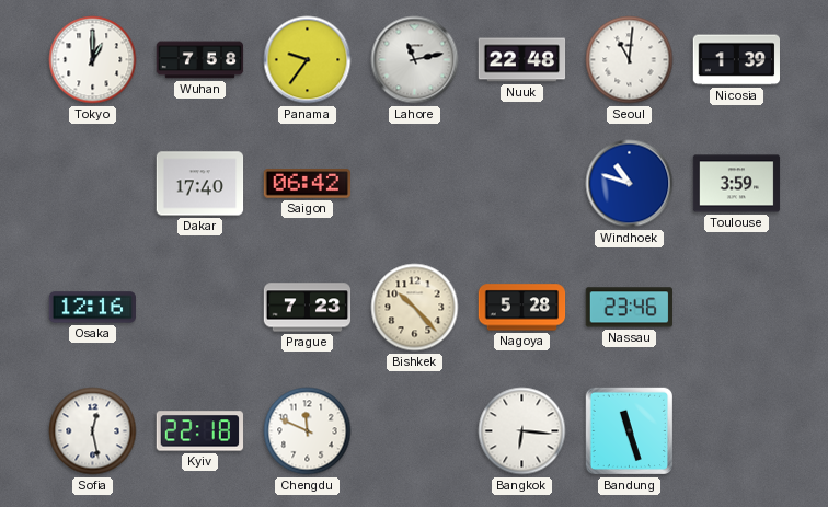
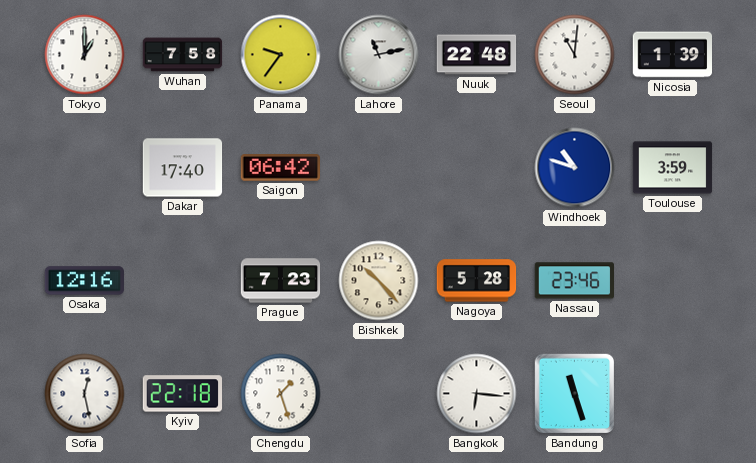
Chengdu: 11:49 -> 1:27 (281, 394)
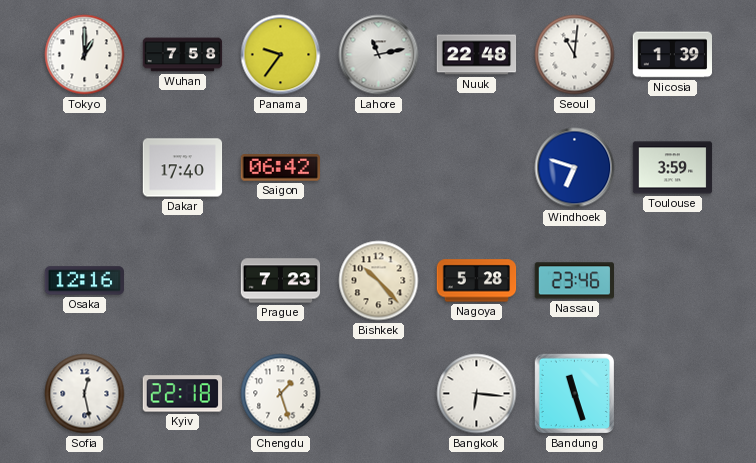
Windhoek: 10:48 -> 6:48 (575, 168)
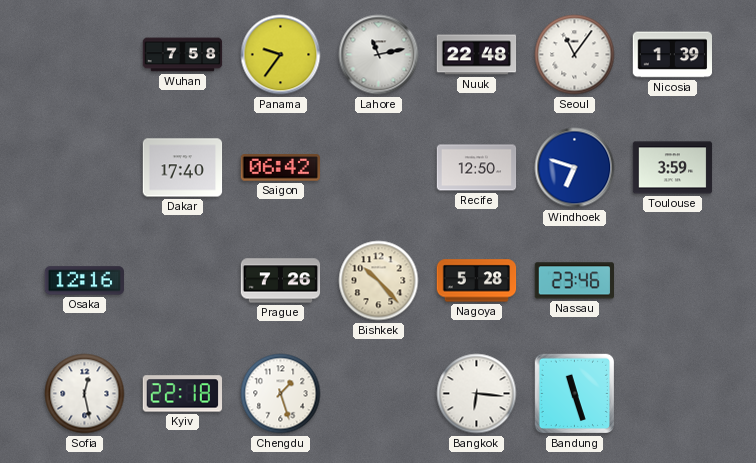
Tokyo: 1:00 -> none (85, 55)
Seoul: 11:01 -> 11:06 (575, 55)
Recife: none -> 12:50 (477, 168)
Prague: 7:23 -> 7:26 (281, 281)
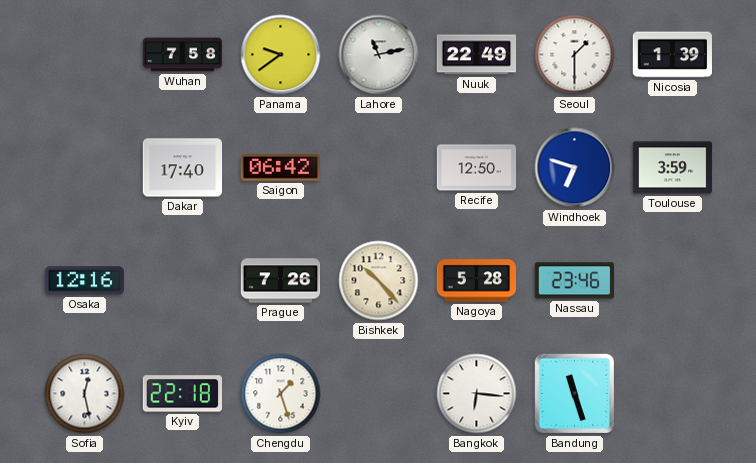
Panama: 9:36 -> 9:39 (281, 55)
Nuuk: 22:48 -> 22:49 (477, 55)
Seoul: 11:06 -> 1:30 (575, 55)
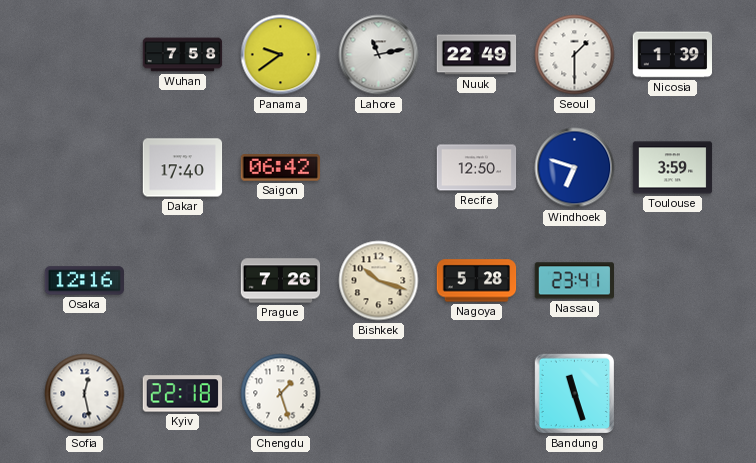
Bishkek: 10:23 -> 10:18 (379, 281)
Nassau: 23:46 -> 23:41 (574, 281)
Bangkok: 6:16 -> none (477, 394)
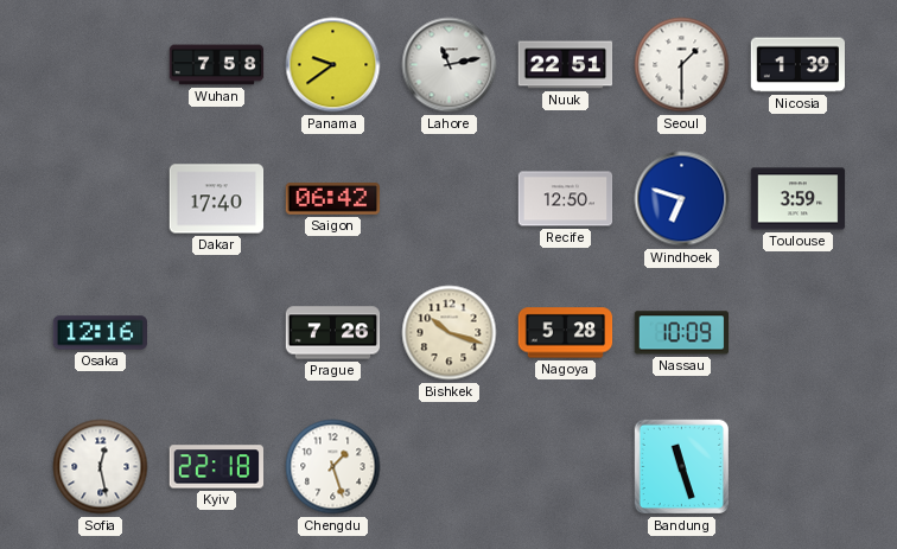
Nuuk: 22:49 -> 22:51 (566, 65)
Nassau: 23:41 -> 10:09 (681, 333)
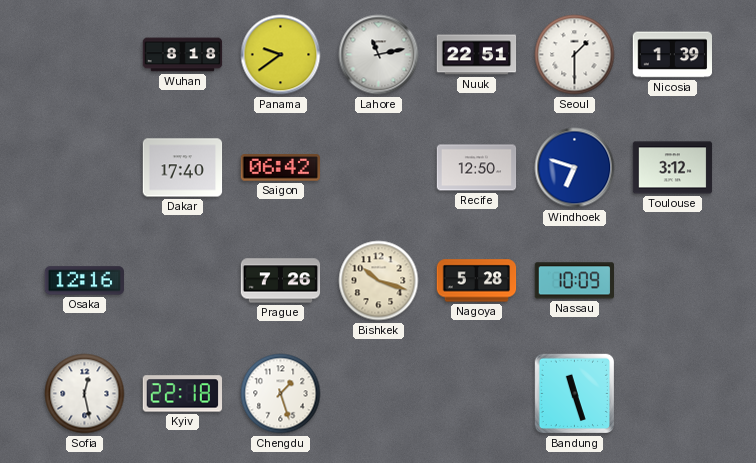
Wuhan: 7:58 -> 8:18 (183, 55)
Toulouse: 3:59 -> 3:12 (673, 168)
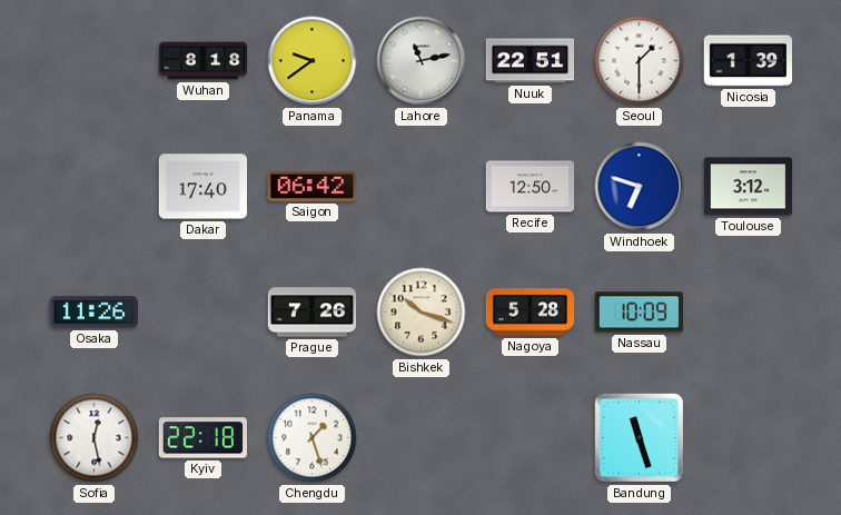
Osaka: 12:16 -> 11:26 (95, 313)
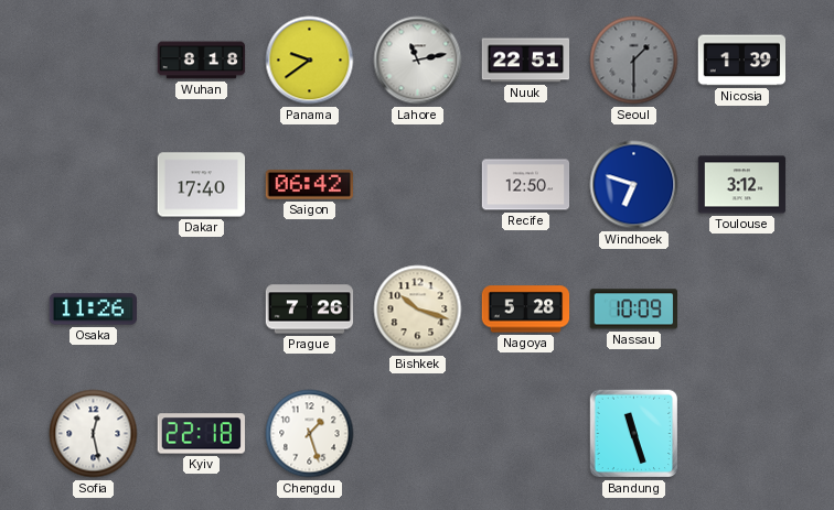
Seoul dial: white -> grey (634, 61)
